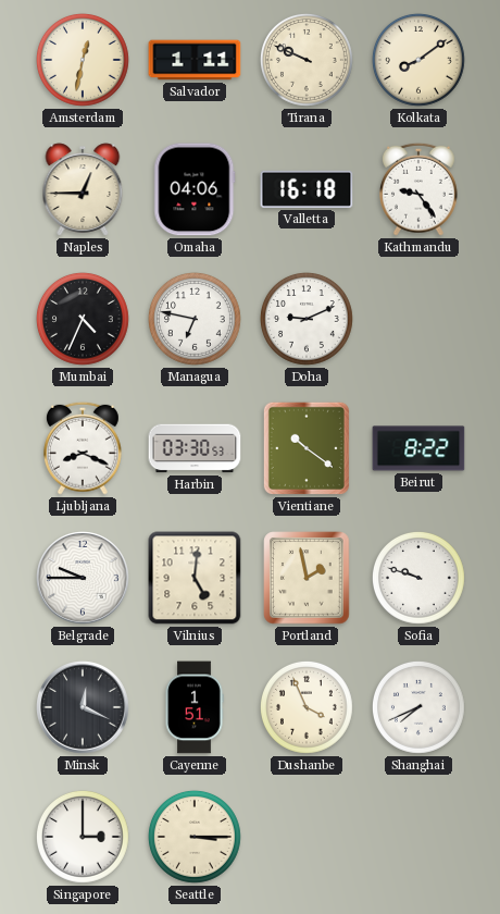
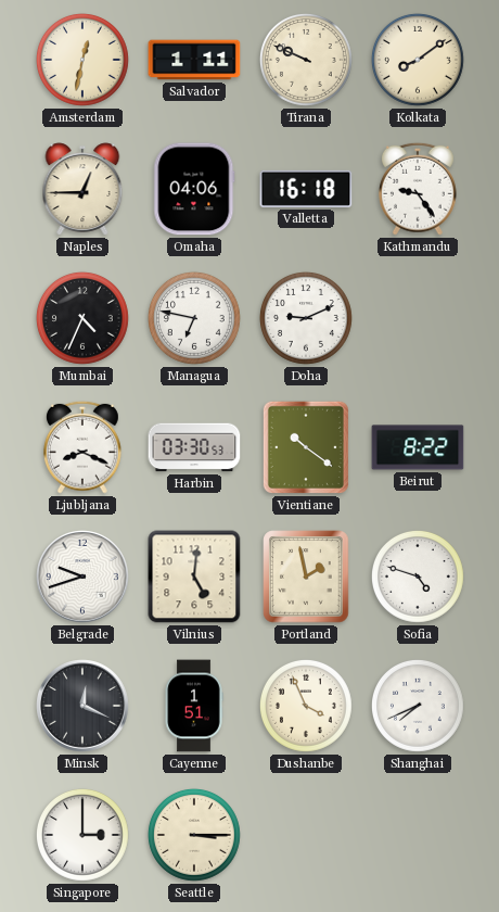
Belgrade: 9:45 -> 9:42 (82, 577)
Sofia: 9:48 -> 4:48 (418, 577)
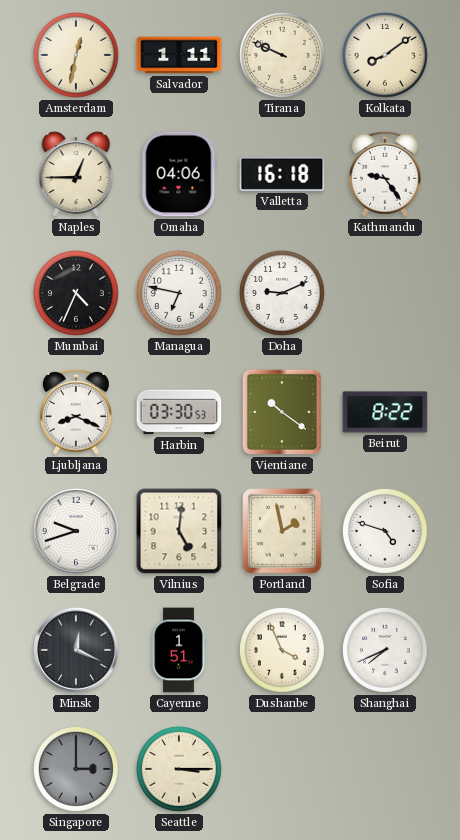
Singapore dial: white -> grey (76, 769)
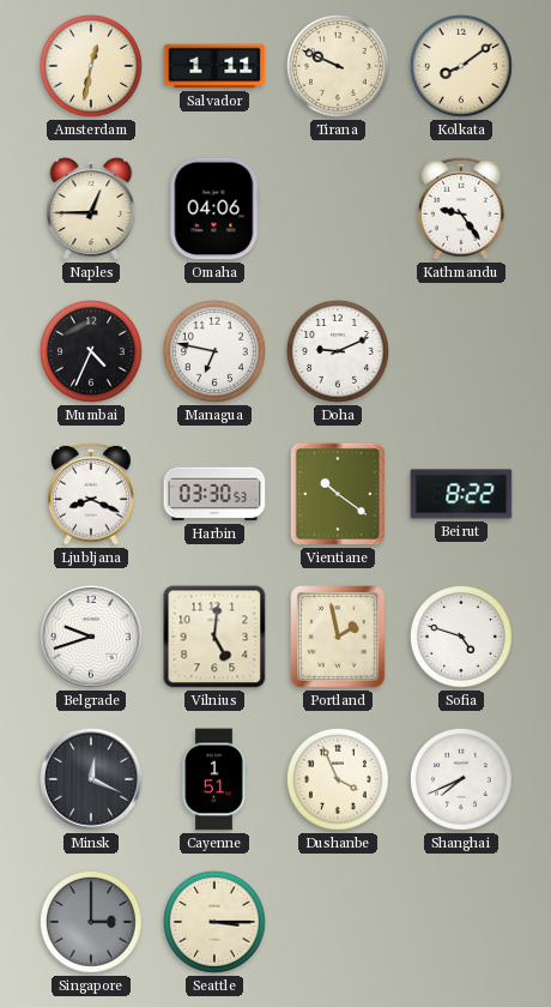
Valletta: 16:18 -> none (282, 174)
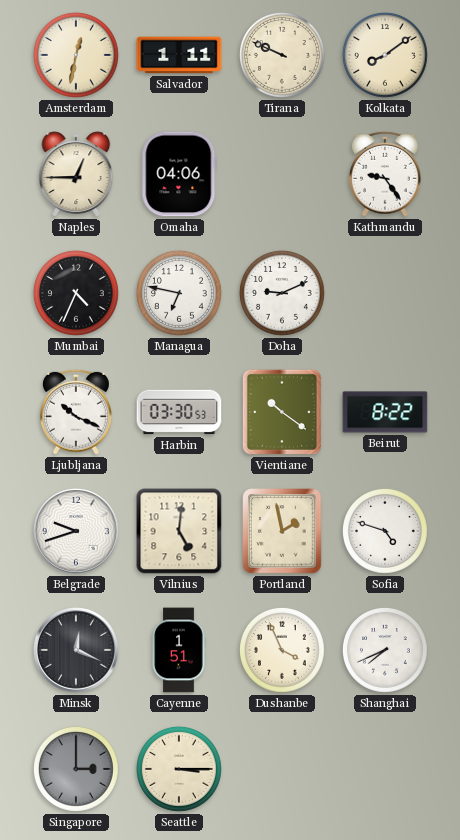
Ljubljana: 8:19 -> 10:19 (76, 412)
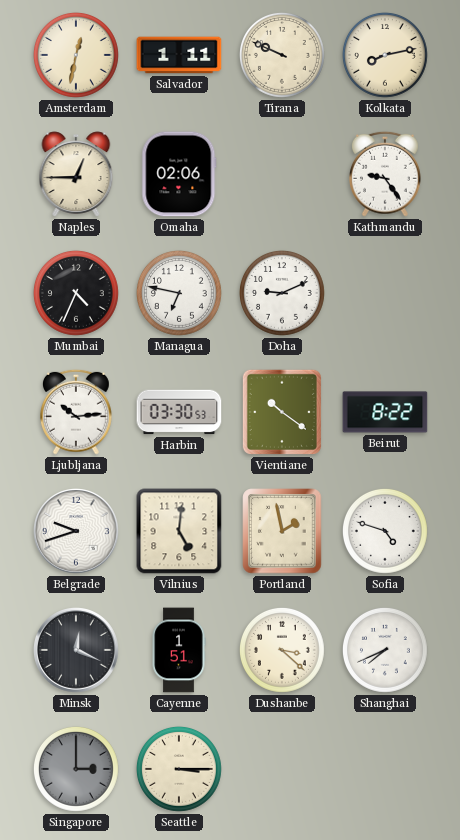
Kolkata: 8:09 -> 8:13 (385, 55)
Omaha: 04:06 -> 02:06 (179, 174)
Ljubljana: 10:19 -> 10:14 (76, 412)
Dushanbe: 3:56 -> 3:22 (282, 650)
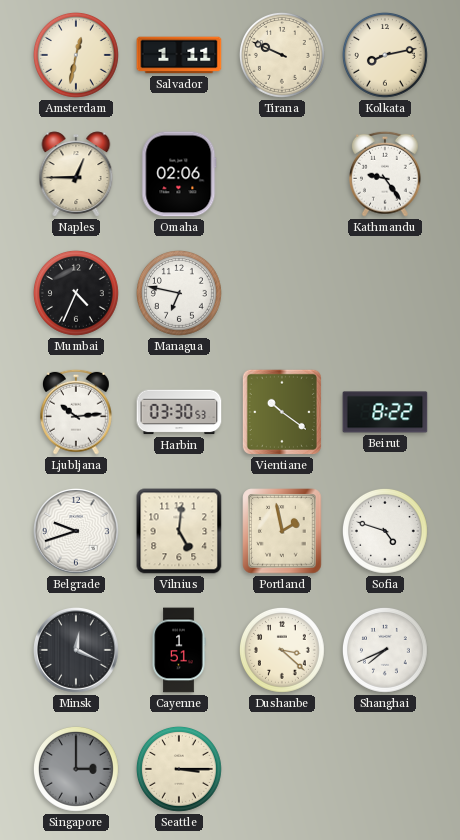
Doha: 9:11 -> none (282, 293)
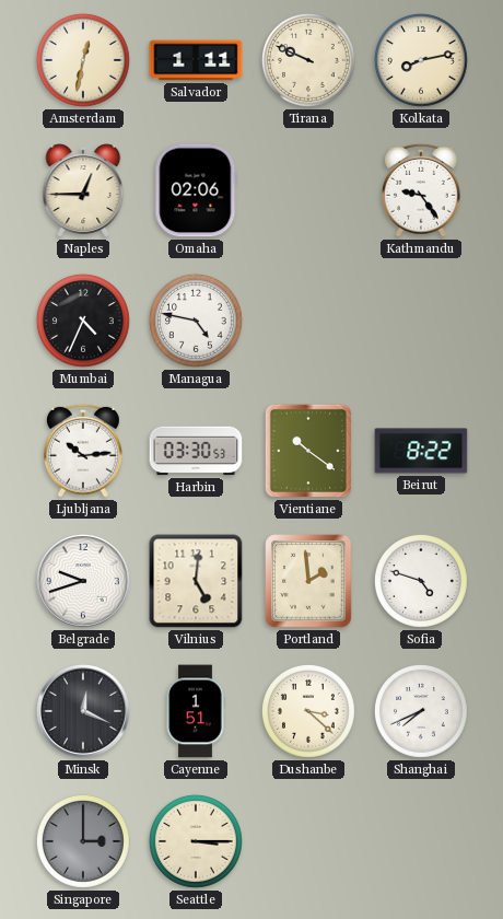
Managua: 6:47 -> 4:47 (196, 321)
Portland: 1:58 -> 1:59 (308, 581)
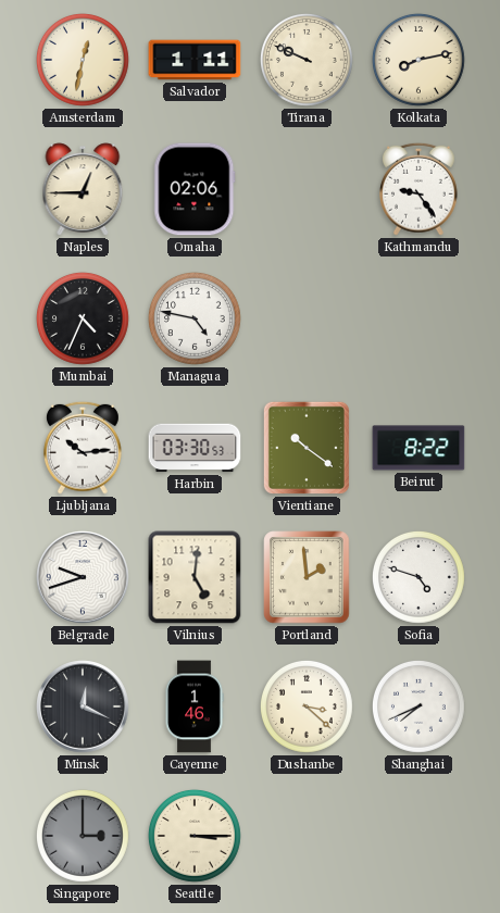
Cayenne: 1:51 -> 1:46 (195, 706)
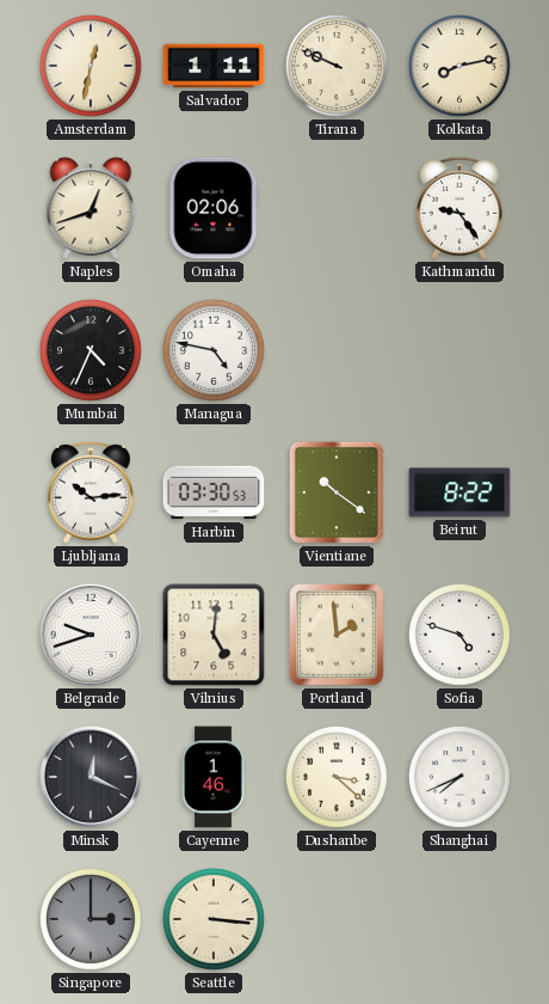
Naples: 12:45 -> 12:42 (91, 208)
Seattle: 3:15 -> 3:16 (214, 919)
